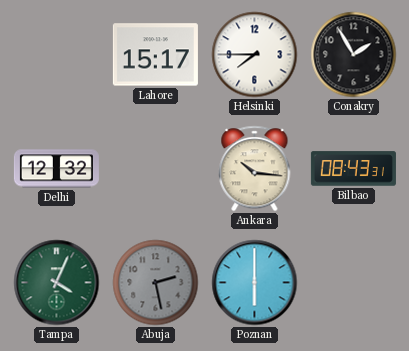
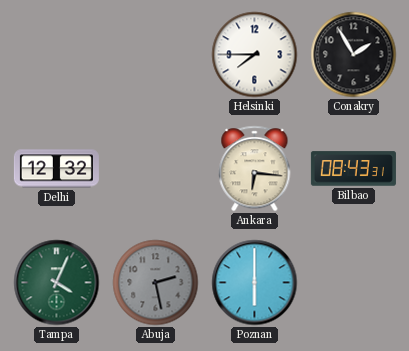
Lahore: 15:17 -> none (155, 55)
Ankara: 10:16 -> 6:16 (255, 169)
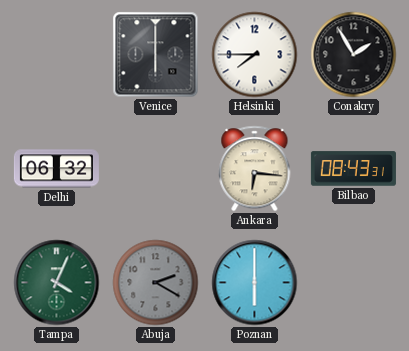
Venice: none -> 6:00 (156, 55)
Delhi: 12:32 -> 06:32 (56, 169)
Abuja: 2:28 -> 2:20 (156, 283)
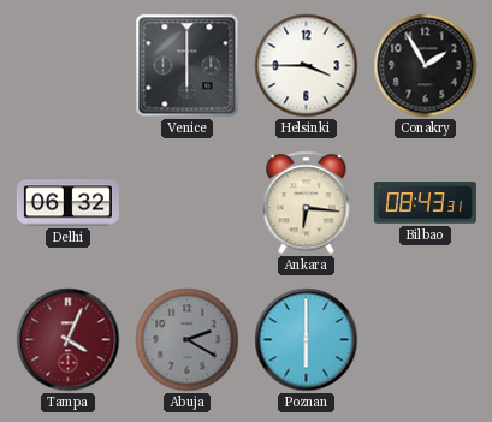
Helsinki: 7:45 -> 3:45 (307, 66)
Tampa dial: green -> burgundy (69, 340)
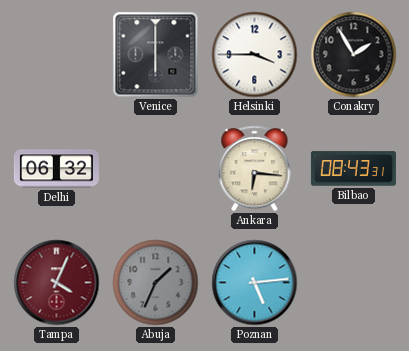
Abuja: 2:20 -> 1:34 (156, 283)
Poznan: 6:00 -> 5:14 (255, 283)
